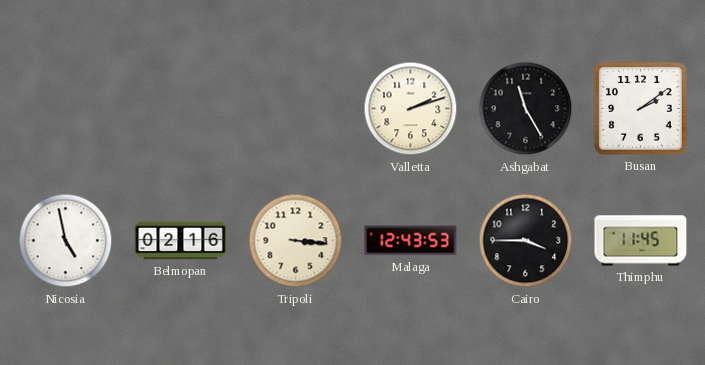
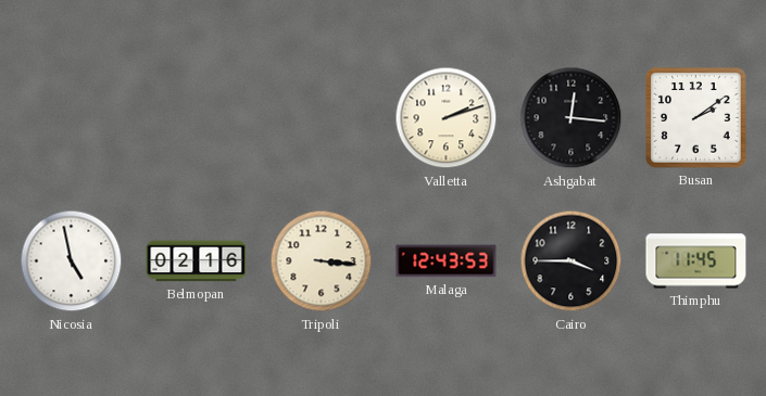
Ashgabat: 11:25 -> 12:16 (572, 118)
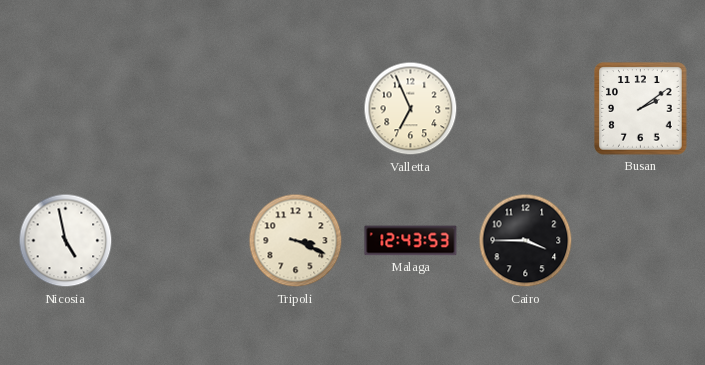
Valletta: 2:12 -> 6:56 (411, 109)
Ashgabat: 12:16 -> none (572, 118)
Belmopan: 02:16 -> none (197, 261)
Tripoli: 3:16 -> 3:19 (296, 241)
Thimphu: 11:45 -> none (696, 261)
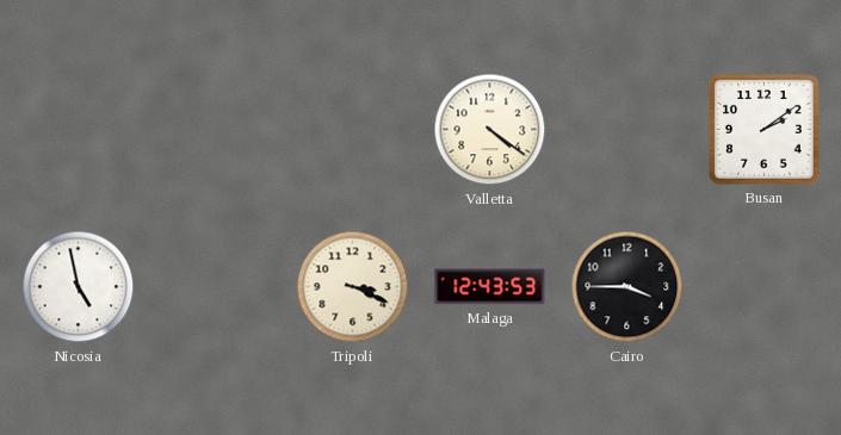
Valletta: 6:56 -> 4:21 (490, 130)
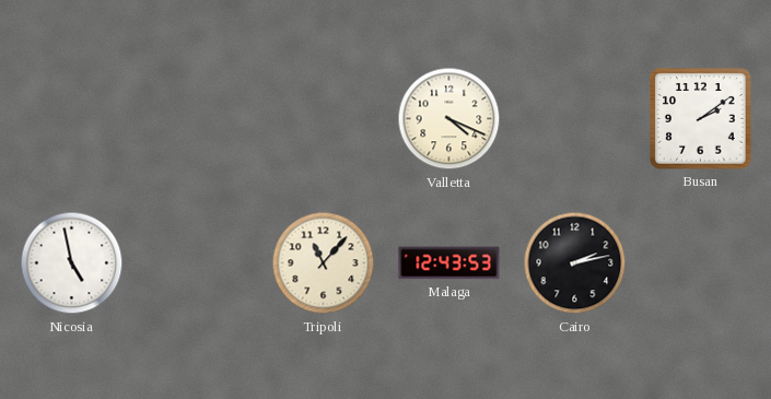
Valletta: 4:21 -> 4:19 (449, 119)
Tripoli: 3:19 -> 11:07 (324, 263)
Cairo: 3:45 -> 2:13 (575, 263)
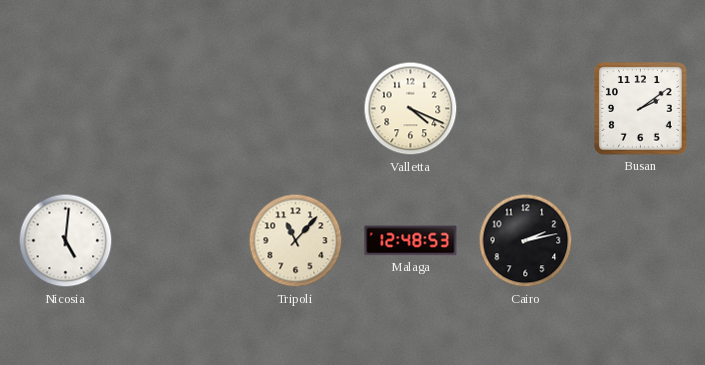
Nicosia: 4:58 -> 5:01 (66, 241)
Malaga: 12:43 -> 12:48 (411, 241)
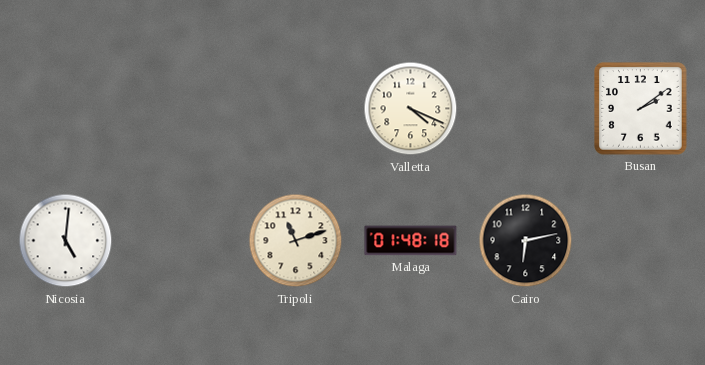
Tripoli: 11:07 -> 11:12 (296, 241)
Malaga: 12:48 -> 01:48 (411, 241)
Cairo: 2:13 -> 6:13 (526, 241)
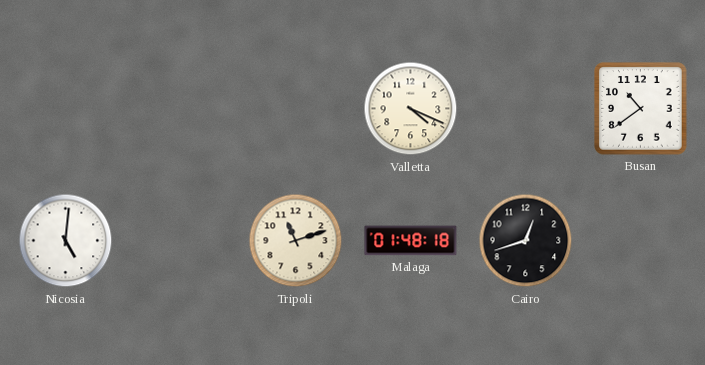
Busan: 2:09 -> 10:39 (641, 109)
Cairo: 6:13 -> 12:42 (526, 241)
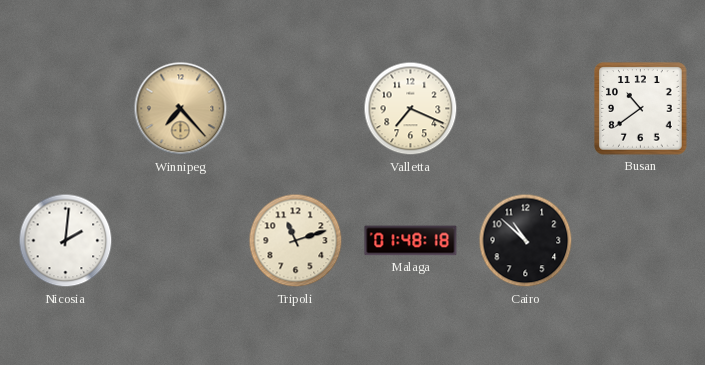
Winnipeg: none -> 7:23 (181, 109)
Valletta: 4:19 -> 7:19 (411, 109)
Nicosia: 5:01 -> 2:01 (66, 241)
Cairo: 12:42 -> 10:52 (526, 241)
